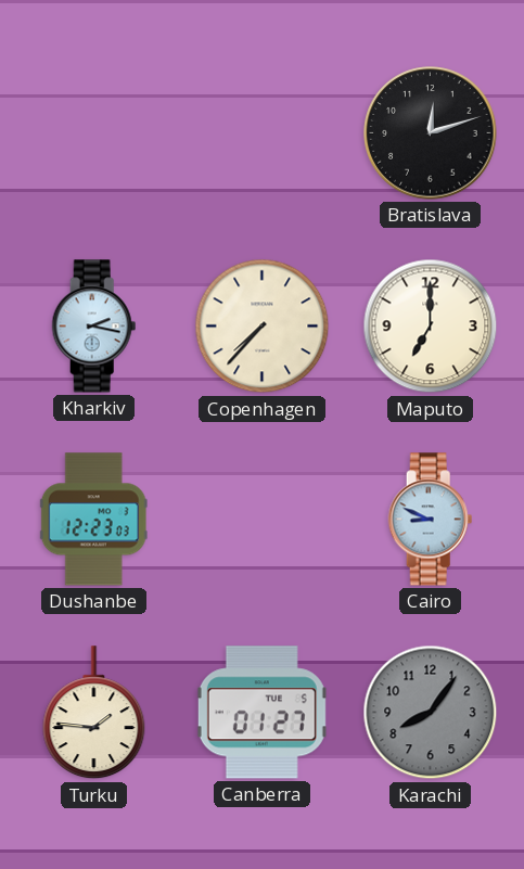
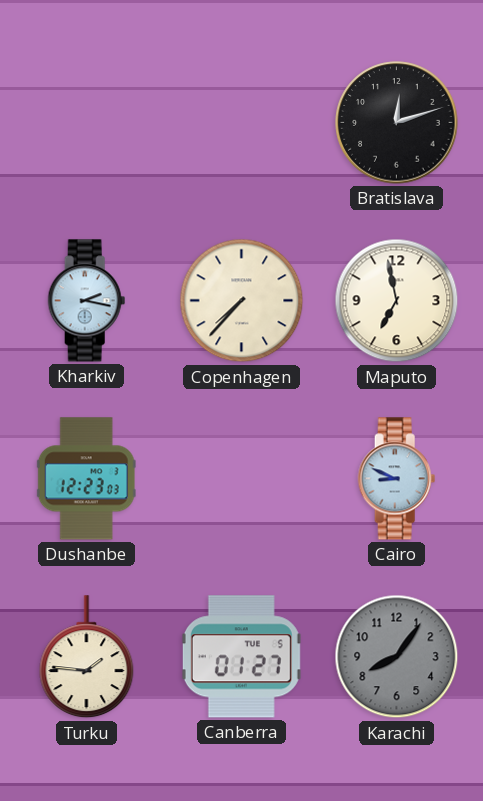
Maputo: 7:00 -> 6:58 (397, 301)
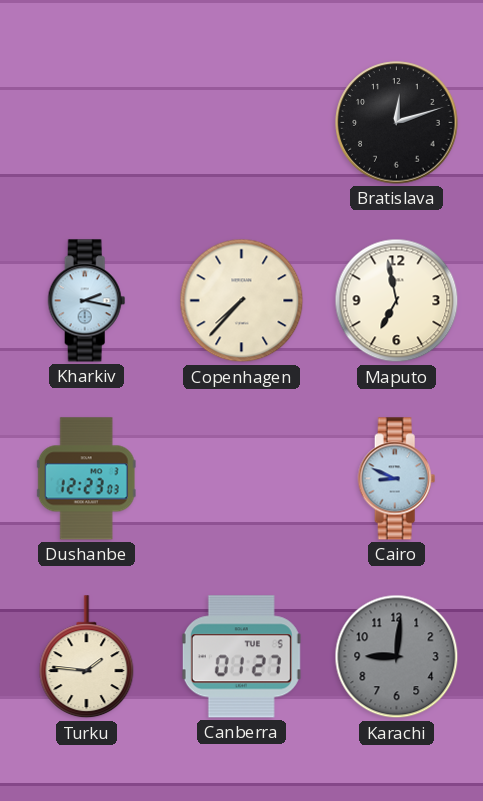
Karachi: 8:06 -> 9:01 (397, 657)
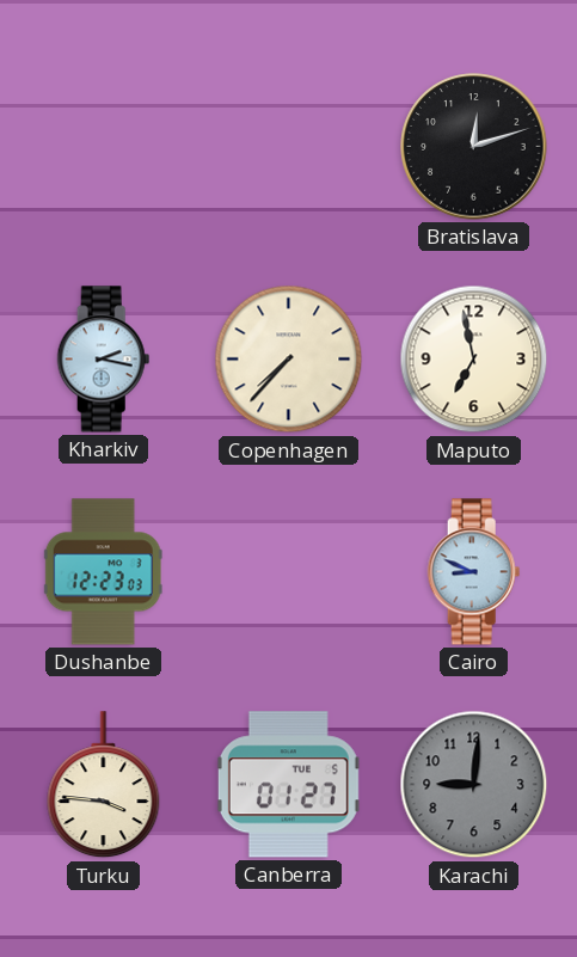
Turku: 1:46 -> 3:46 (104, 785)
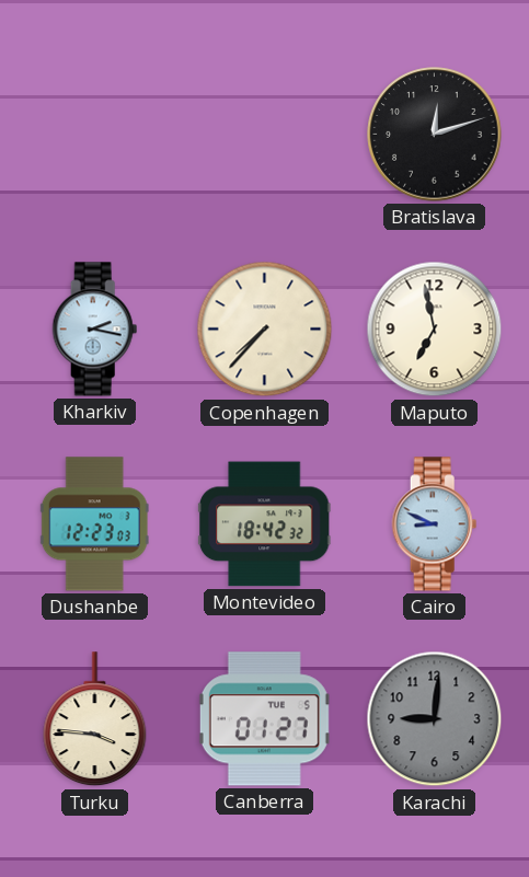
Montevideo: none -> 18:42 (264, 524)
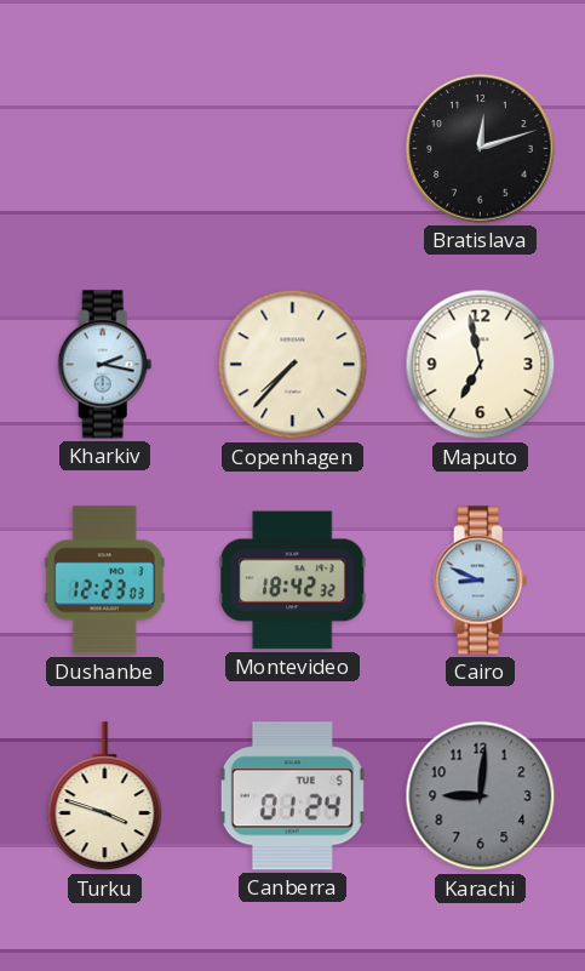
Turku: 3:46 -> 3:48 (105, 796)
Canberra: 01:27 -> 01:24 (292, 796)
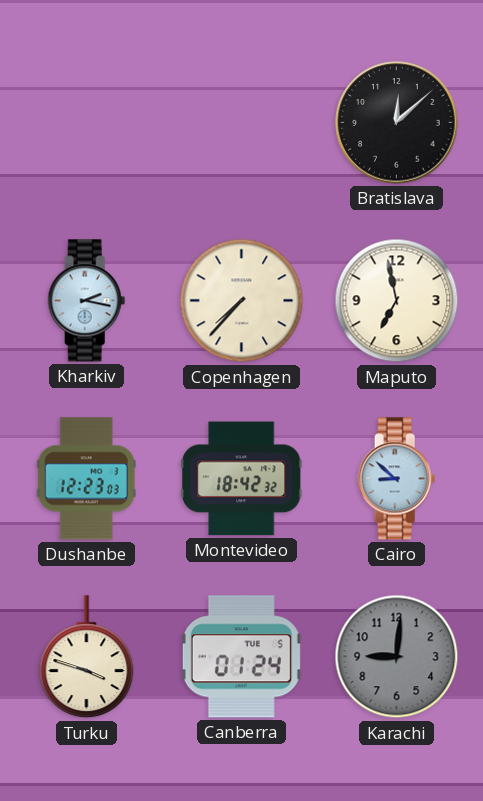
Bratislava: 12:12 -> 12:08 (397, 123)
Cairo: 8:49 -> 8:52 (397, 479)
